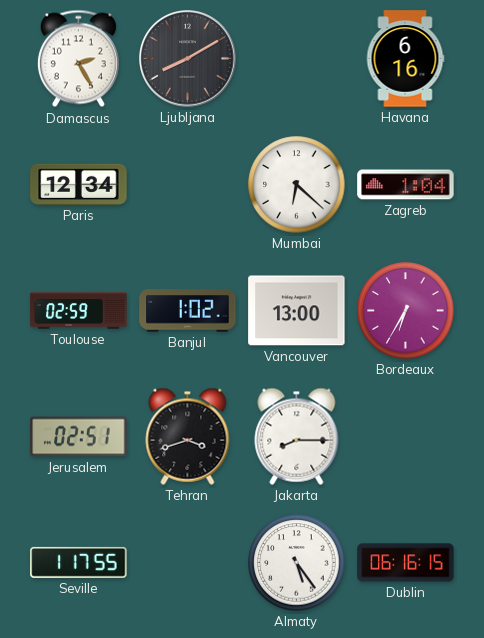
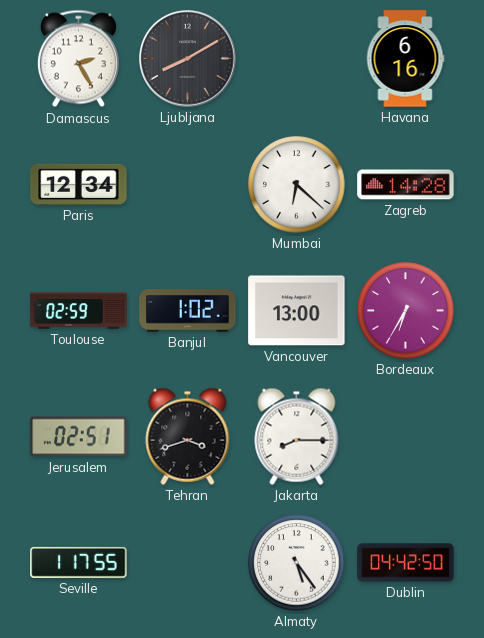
Zagreb: 1:04 -> 14:28 (406, 185)
Dublin: 06:16 -> 04:42 (406, 563)
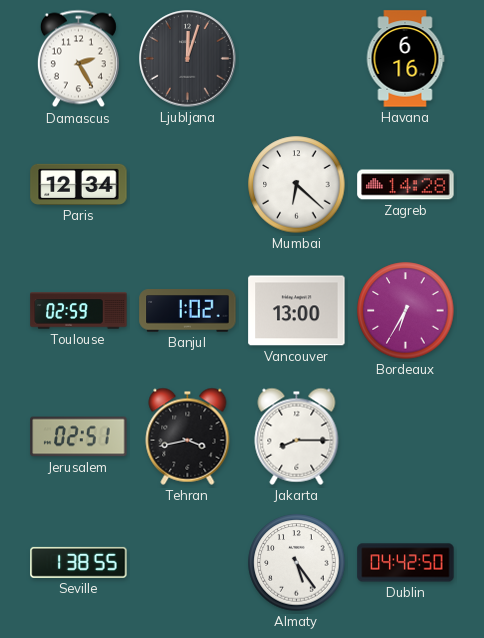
Ljubljana: 8:10 -> 12:03 (188, 59)
Tehran: 3:42 -> 3:43 (188, 436)
Seville: 1:17 -> 1:38 (79, 562)
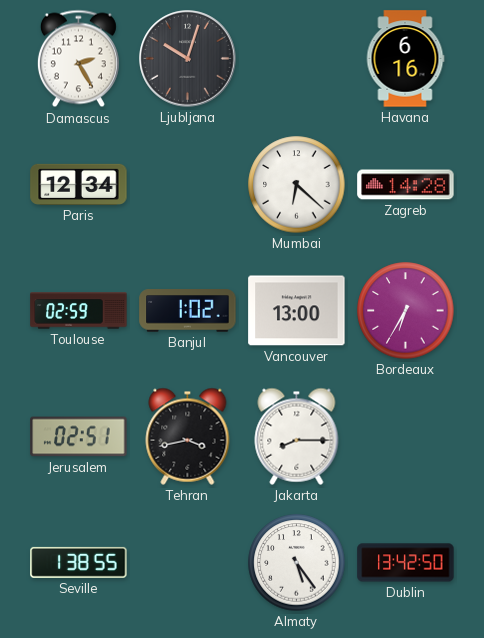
Ljubljana: 12:03 -> 10:03 (188, 59)
Dublin: 04:42 -> 13:42 (406, 563)
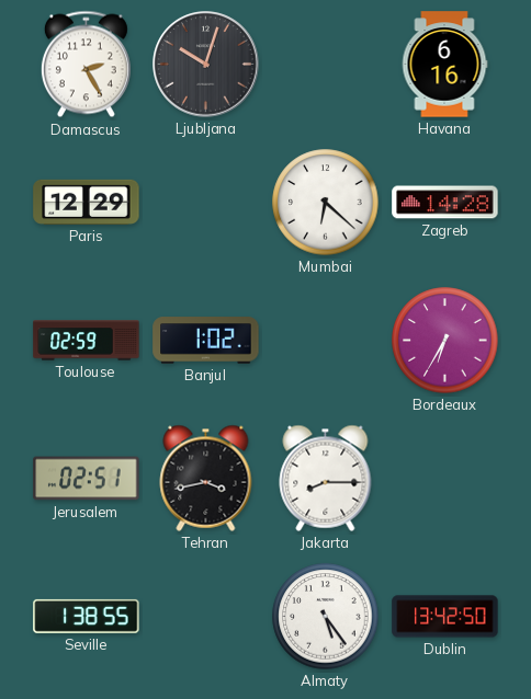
Paris: 12:34 -> 12:29 (87, 202)
Vancouver: 13:00 -> none (297, 311)
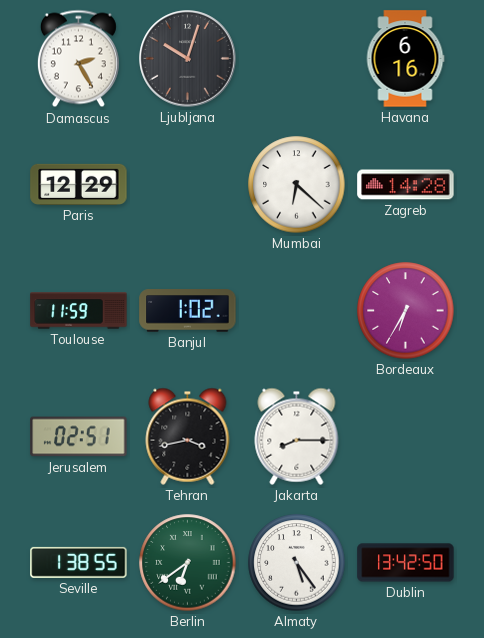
Toulouse: 02:59 -> 11:59 (79, 311)
Berlin: none -> 6:39 (188, 563)
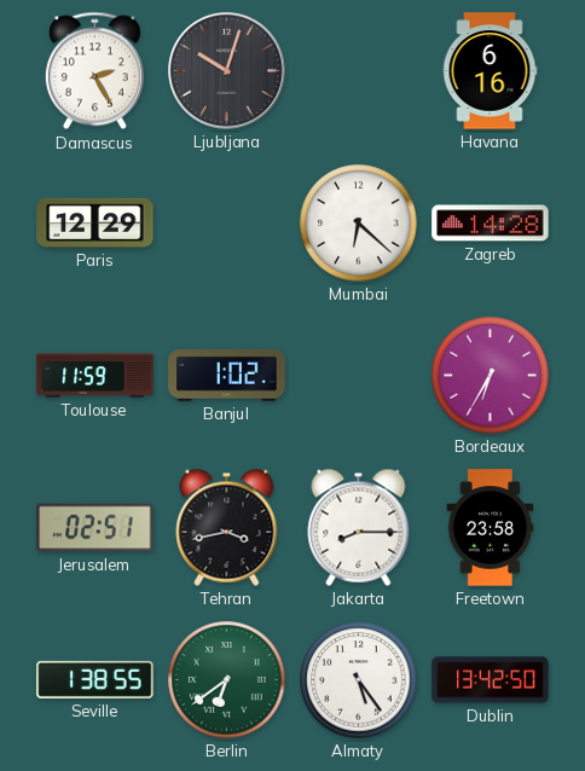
Freetown: none -> 23:58 (491, 528)
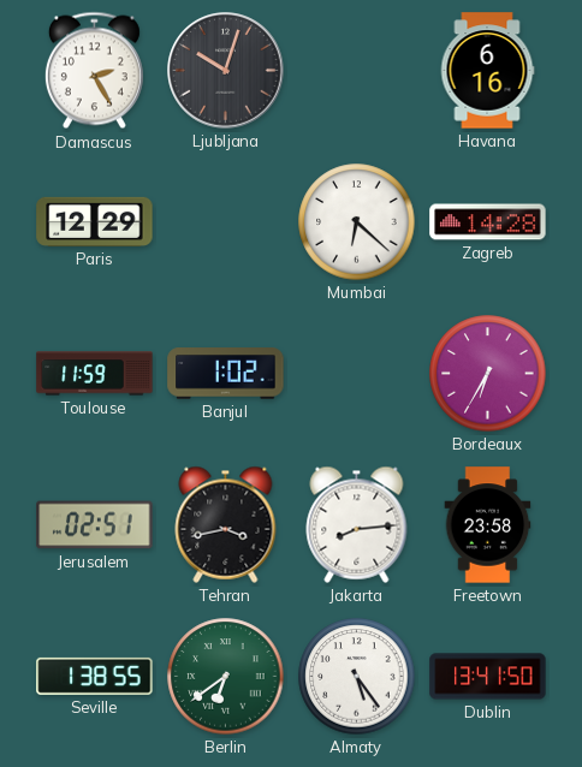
Jakarta: 8:15 -> 8:14 (357, 524)
Dublin: 13:42 -> 13:41 (488, 677)
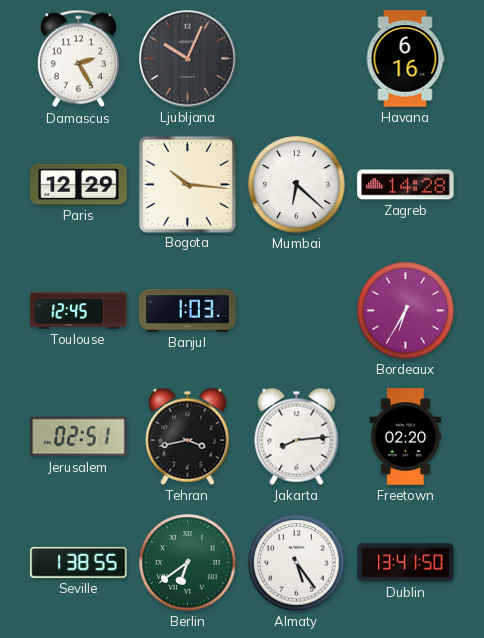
Ljubljana: 10:03 -> 10:04 (188, 59)
Bogota: none -> 10:16 (187, 184)
Toulouse: 11:59 -> 12:45 (79, 311)
Banjul: 1:02 -> 1:03 (188, 311)
Freetown: 23:58 -> 02:20 (406, 437)
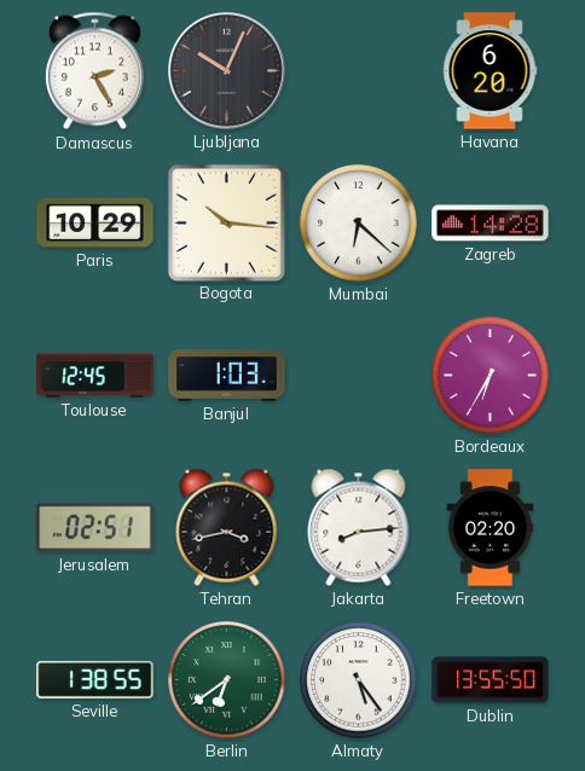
Havana: 6:16 -> 6:20 (490, 71)
Paris: 12:29 -> 10:29 (95, 222)
Dublin: 13:41 -> 13:55 (491, 680)
